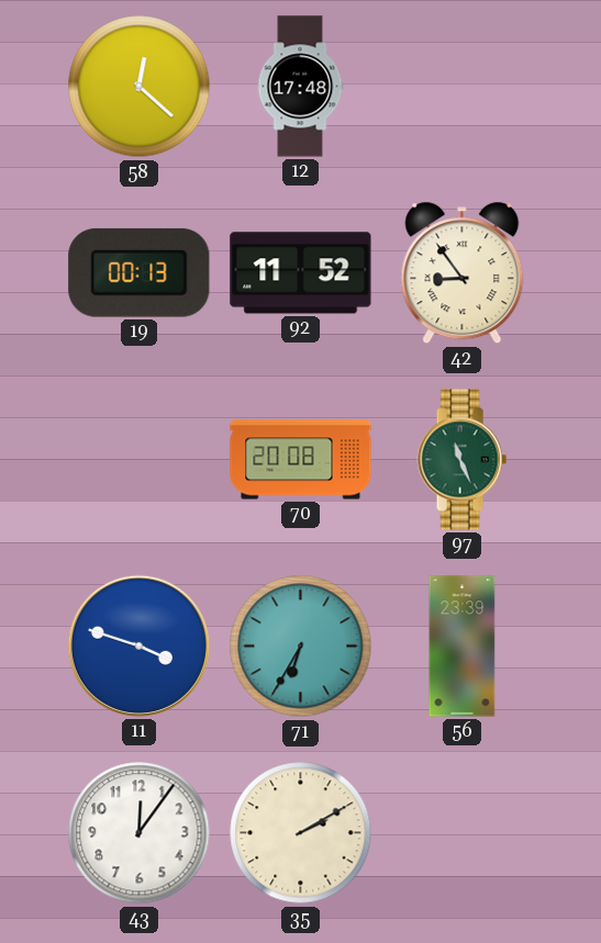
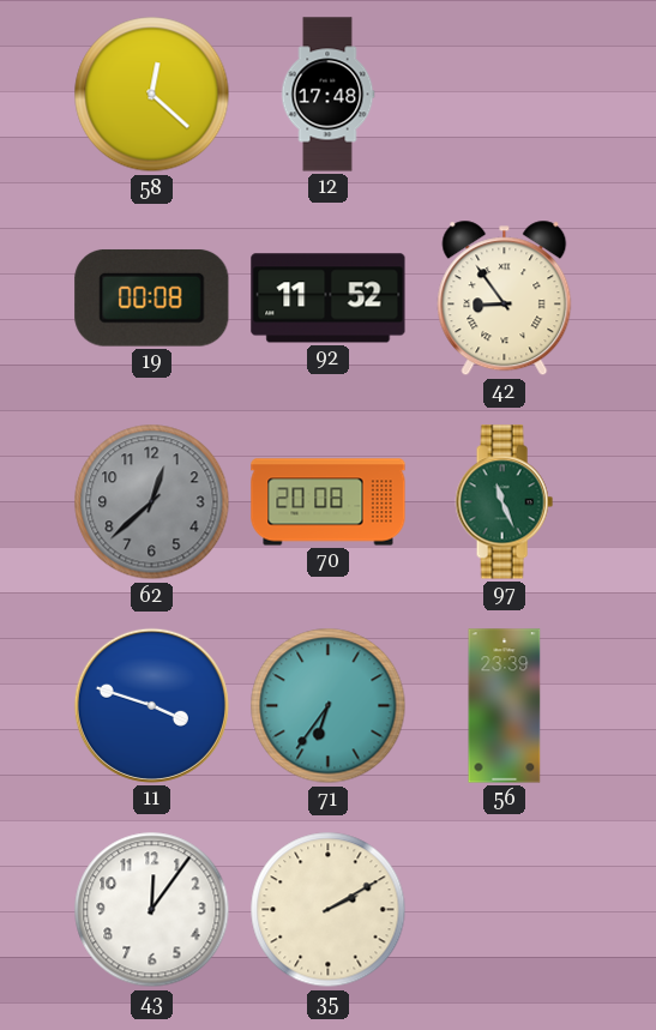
19: 00:13 -> 00:08 (152, 297)
62: none -> 12:38 (152, 502)
71: 6:35 -> 6:36 (329, 706)
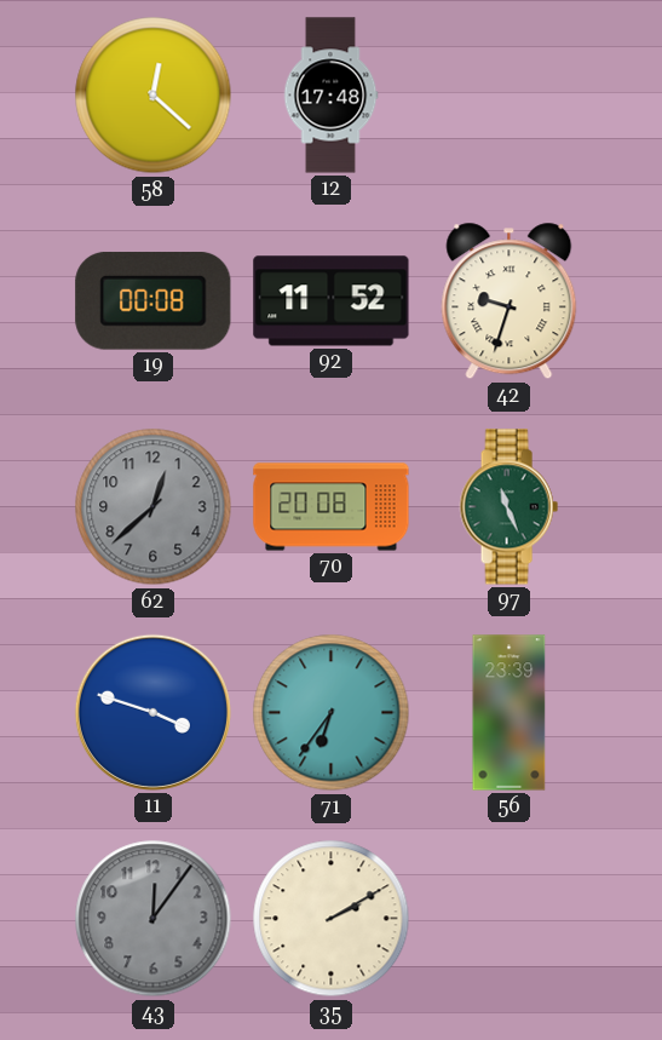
42: 8:54 -> 9:33 (510, 301)
43 dial: white -> grey (154, 919)
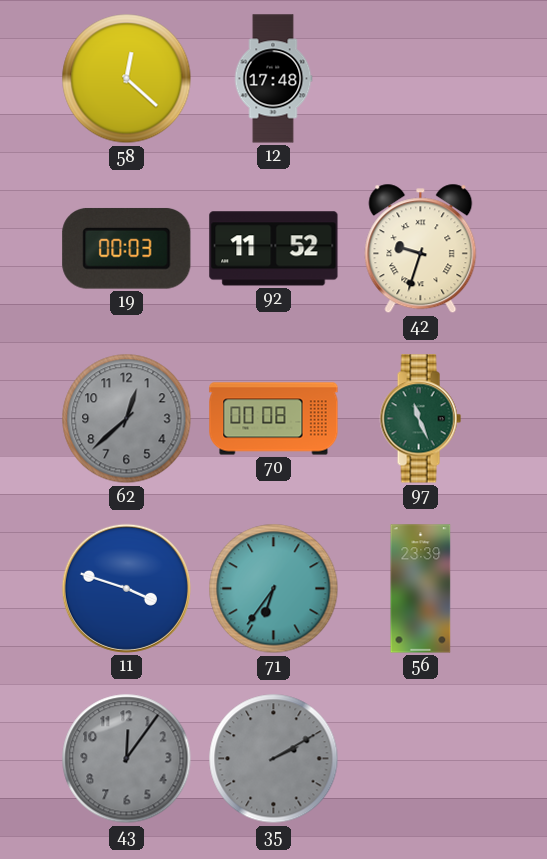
19: 00:08 -> 00:03 (127, 248)
70: 20:08 -> 00:08 (274, 419)
35 dial: cream -> grey (274, 759)
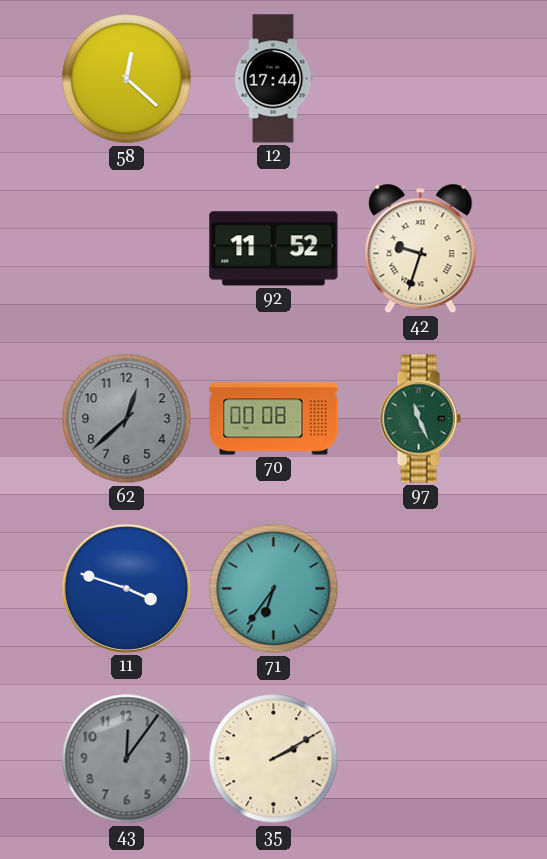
12: 17:48 -> 17:44 (273, 79)
19: 00:03 -> none (127, 248)
56: 23:39 -> none (421, 589)
35 dial: grey -> cream (274, 759)
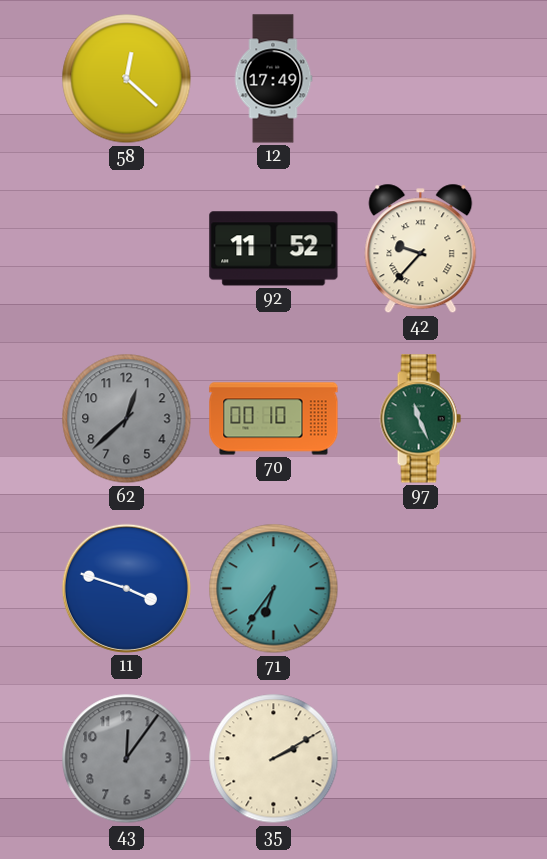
12: 17:44 -> 17:49 (273, 79)
42: 9:33 -> 9:37 (421, 249)
70: 00:08 -> 00:10 (274, 419)
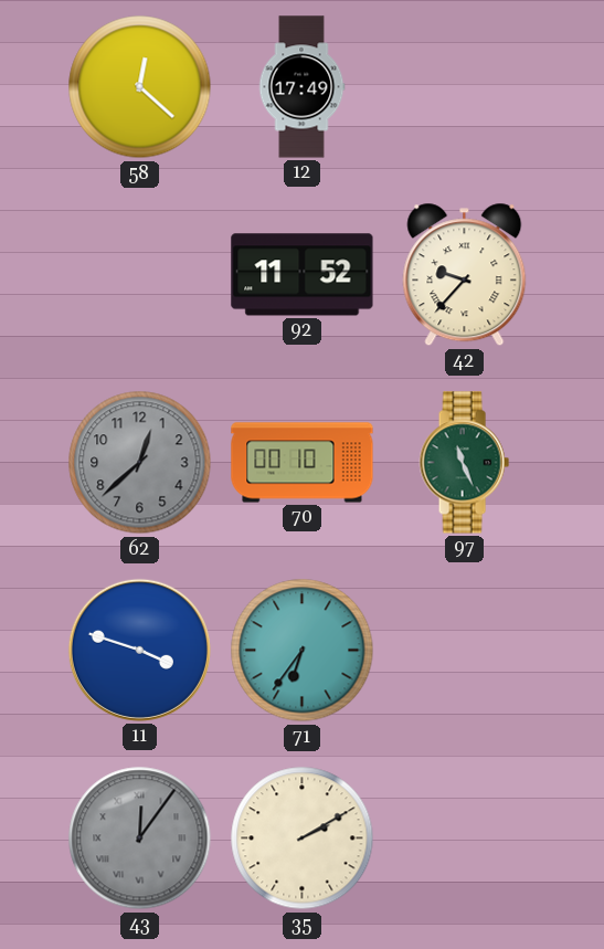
43 numerals: Arabic -> Roman (140, 839)
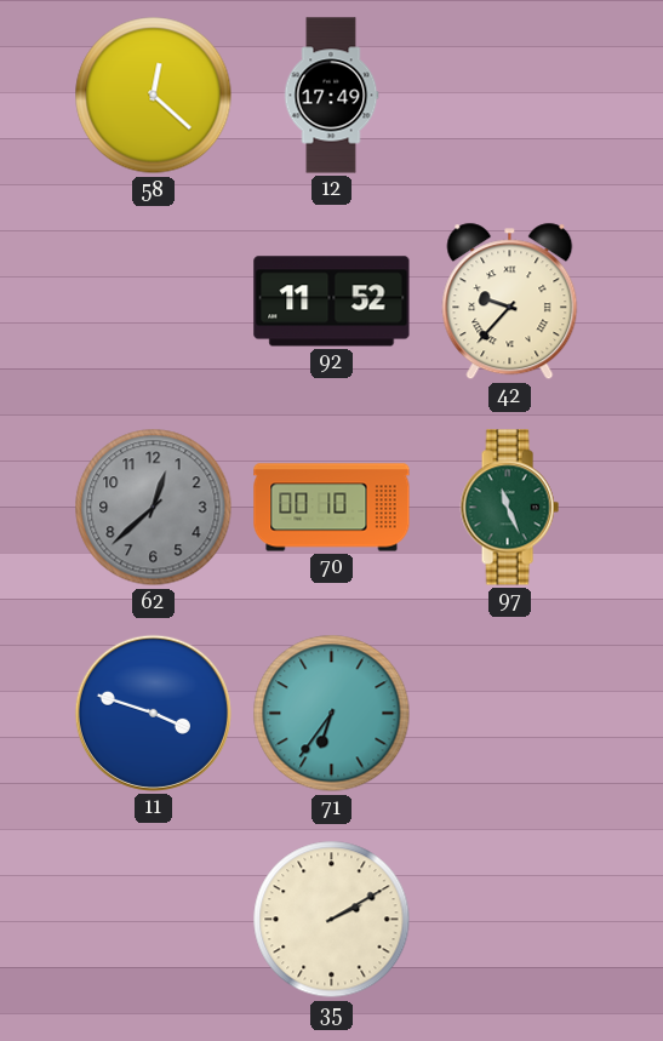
43: 12:06 -> none (140, 839)
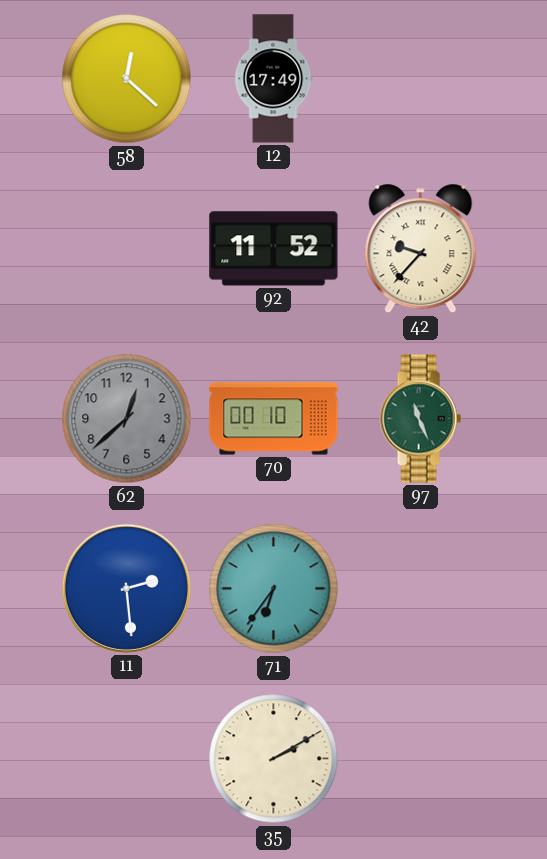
11: 3:48 -> 2:29 (126, 588)
